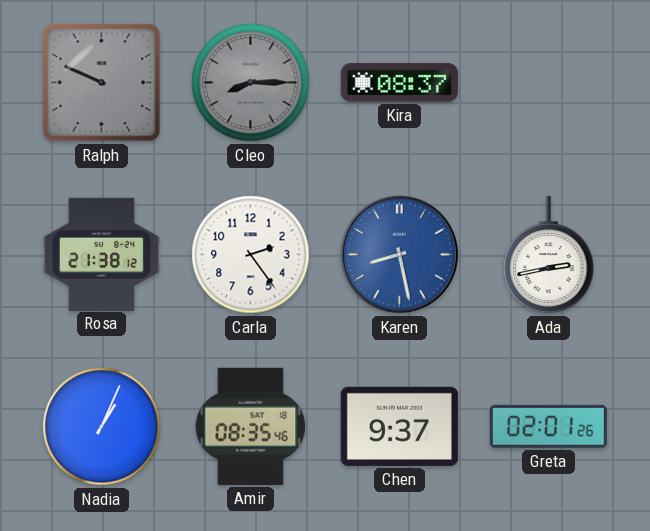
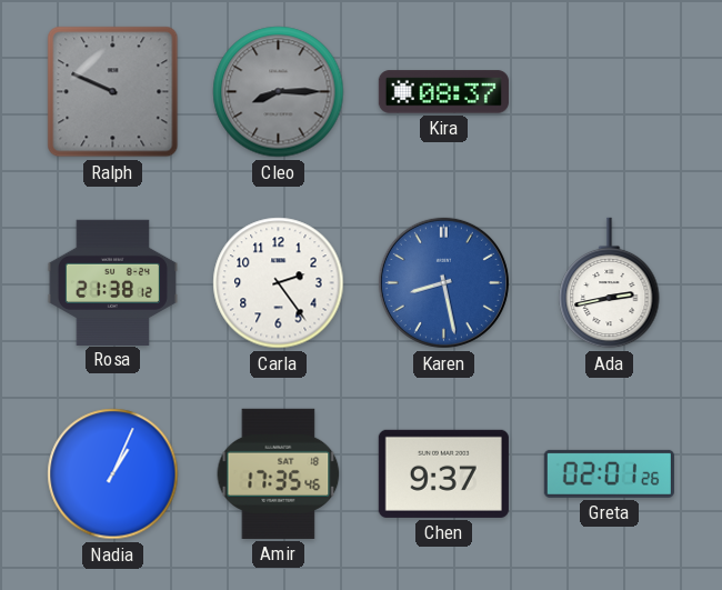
Amir: 08:35 -> 17:35 (279, 473)
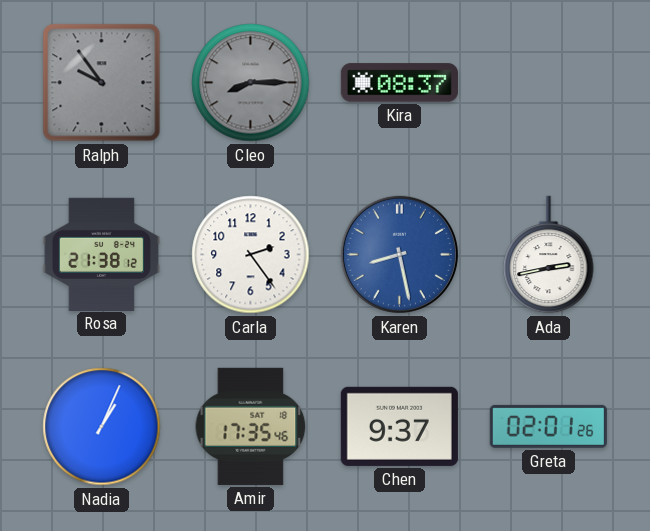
Ralph: 9:49 -> 9:54 (102, 83)
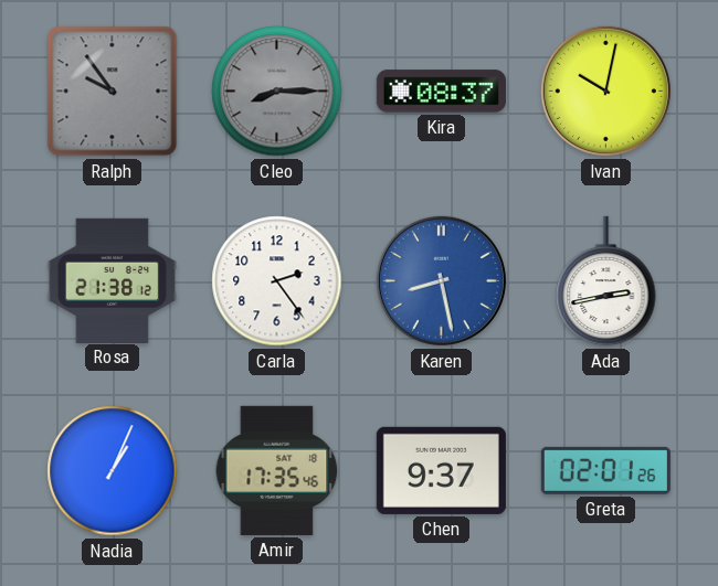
Ivan: none -> 10:02 (605, 90)
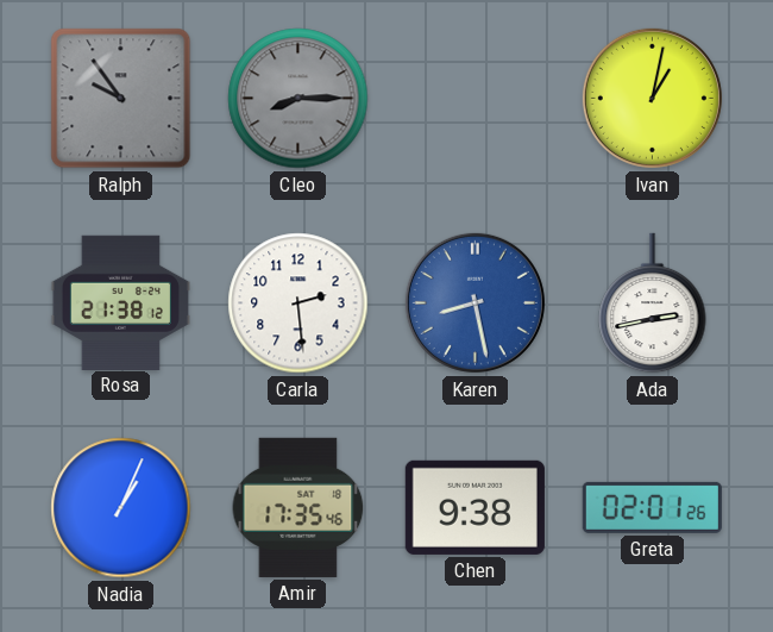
Kira: 08:37 -> none (441, 92)
Ivan: 10:02 -> 1:02 (652, 98)
Carla: 2:24 -> 2:29 (298, 304)
Chen: 9:37 -> 9:38 (475, 507)
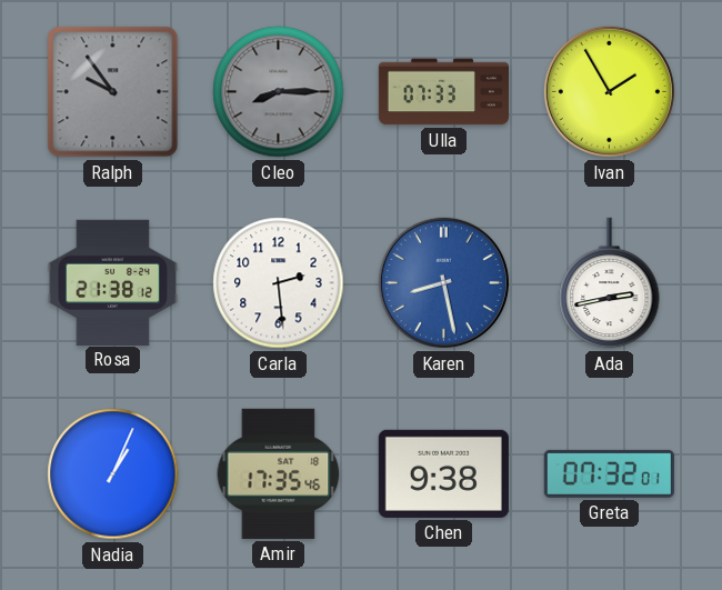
Ulla: none -> 07:33 (443, 92)
Ivan: 1:02 -> 1:55 (609, 91)
Greta: 02:01 -> 07:32 (609, 473)
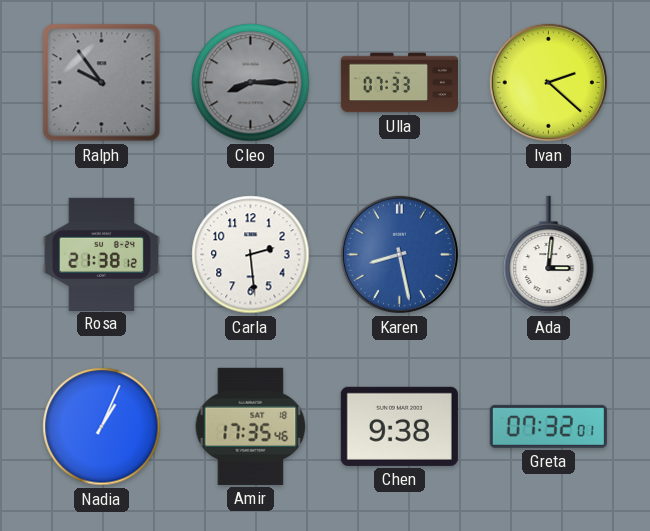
Ivan: 1:55 -> 2:22 (548, 82)
Ada: 2:43 -> 3:01 (549, 255)
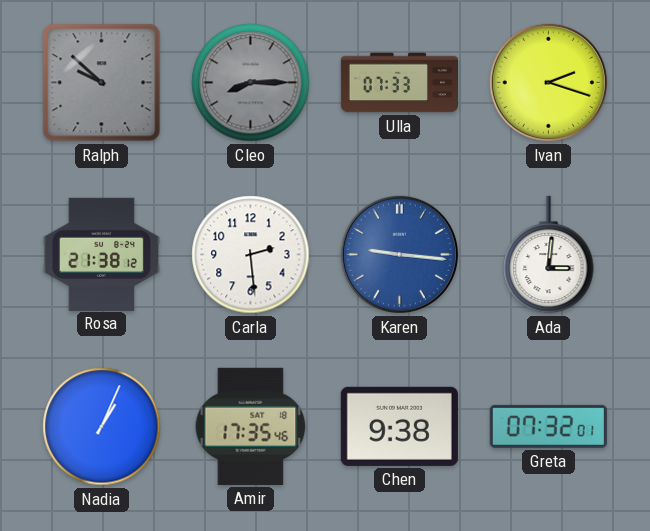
Ralph: 9:54 -> 9:52 (102, 83)
Ivan: 2:22 -> 2:18 (548, 82)
Karen: 8:28 -> 9:16 (399, 254)
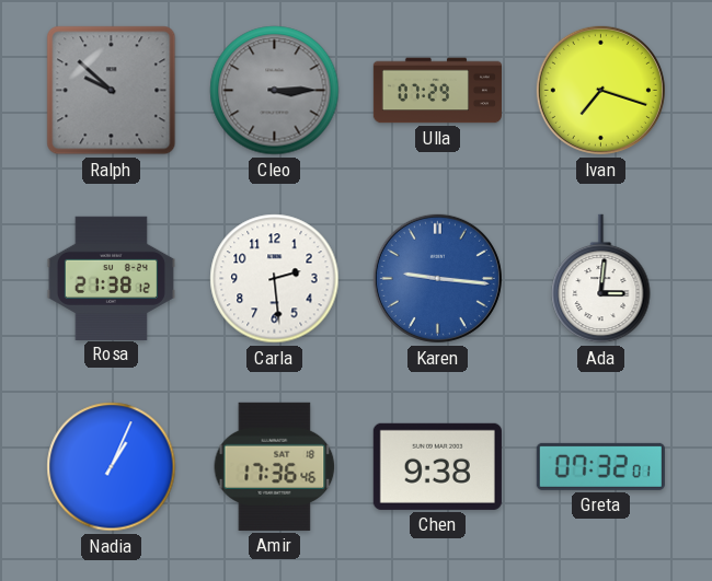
Cleo: 8:15 -> 3:15 (275, 91)
Ulla: 07:33 -> 07:29 (437, 91)
Ivan: 2:18 -> 7:18 (600, 90)
Amir: 17:35 -> 17:36 (275, 466)
